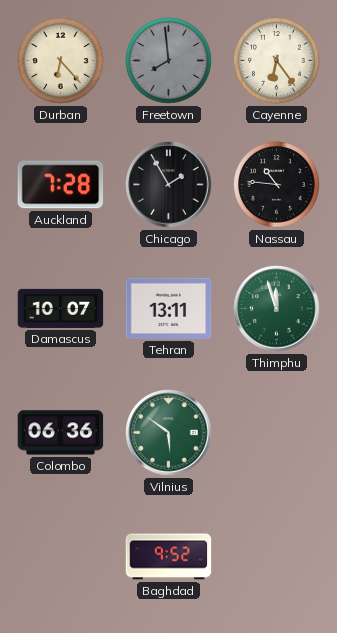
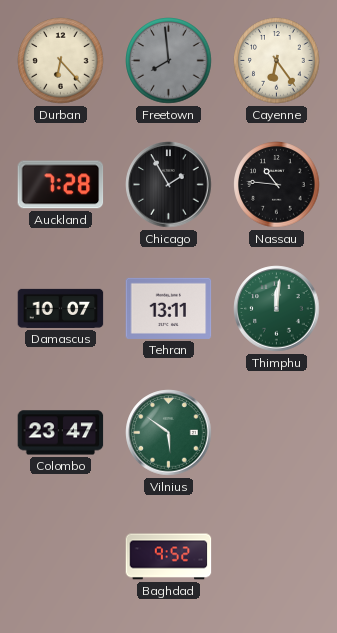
Thimphu: 11:57 -> 12:01 (277, 309)
Colombo: 06:36 -> 23:47 (61, 433)
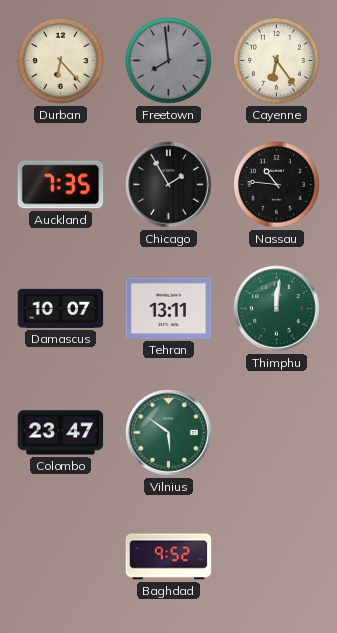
Auckland: 7:28 -> 7:35 (61, 185)
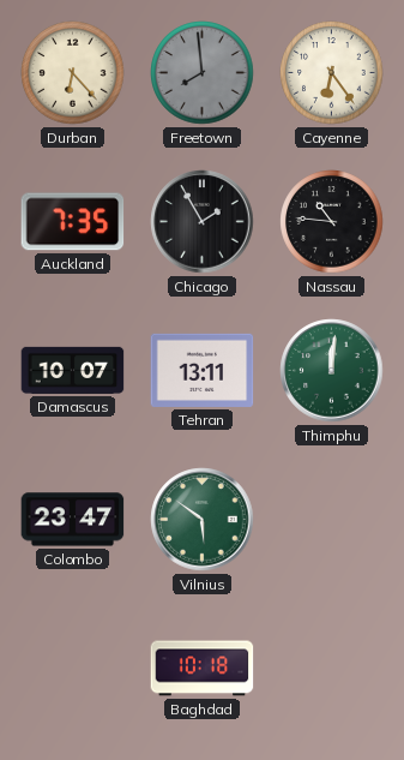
Baghdad: 9:52 -> 10:18 (203, 669)
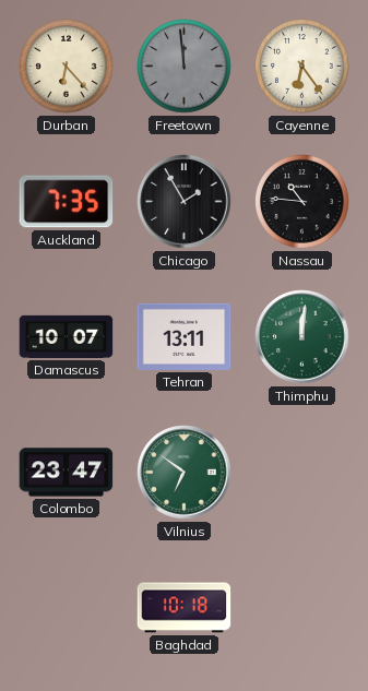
Freetown: 7:59 -> 11:59 (185, 67)
Vilnius: 5:51 -> 6:51 (185, 473)
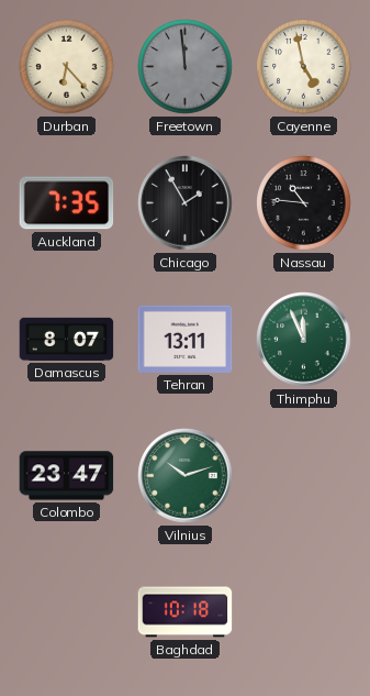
Cayenne: 6:24 -> 4:58 (304, 67)
Damascus: 10:07 -> 8:07 (67, 339)
Thimphu: 12:01 -> 11:56 (304, 340)
Vilnius: 6:51 -> 10:12 (186, 476)
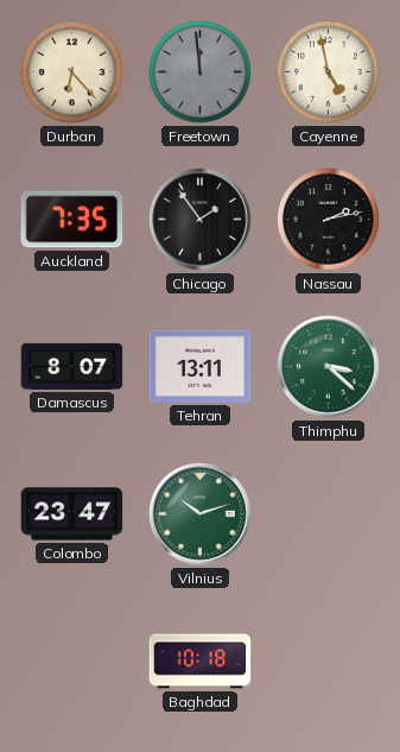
Chicago: 1:55 -> 1:54 (201, 220)
Nassau: 10:46 -> 2:13 (329, 220)
Thimphu: 11:56 -> 3:22 (329, 367)
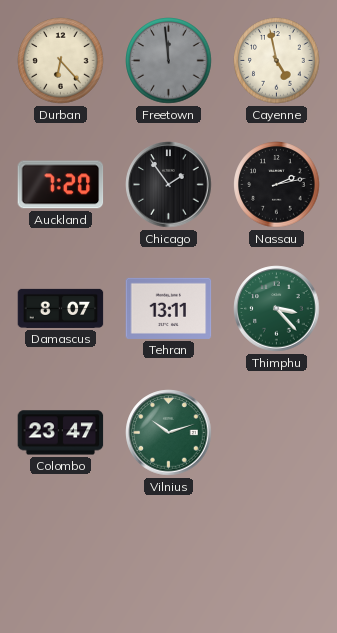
Auckland: 7:35 -> 7:20 (61, 185)
Thimphu: 3:22 -> 3:23 (277, 309)
Baghdad: 10:18 -> none (201, 662)
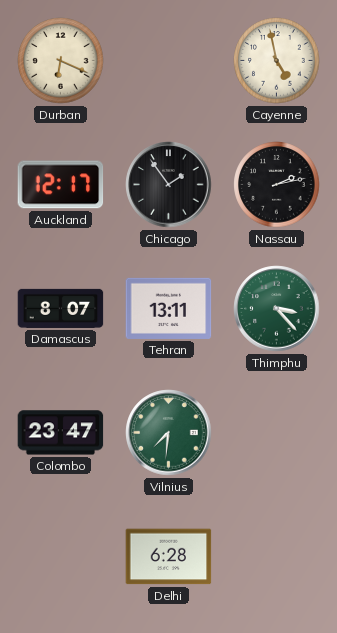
Durban: 6:23 -> 6:19 (61, 61)
Freetown: 11:59 -> none (169, 61)
Auckland: 7:20 -> 12:17 (61, 185)
Vilnius: 10:12 -> 7:31 (169, 433)
Delhi: none -> 6:28 (169, 557)
